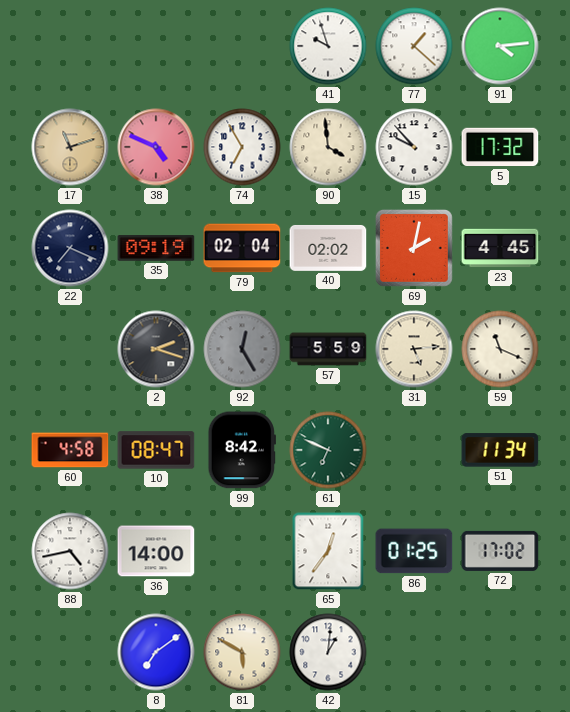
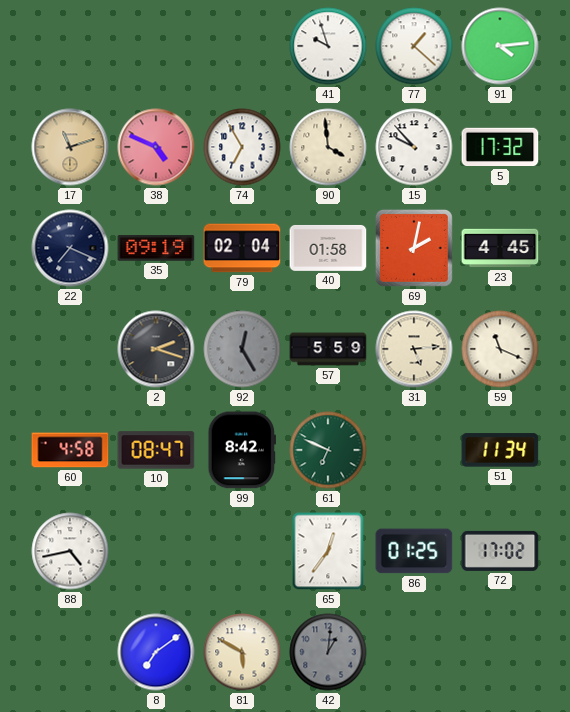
40: 02:02 -> 01:58 (328, 248)
36: 14:00 -> none (156, 551)
42 dial: white -> grey (328, 652)
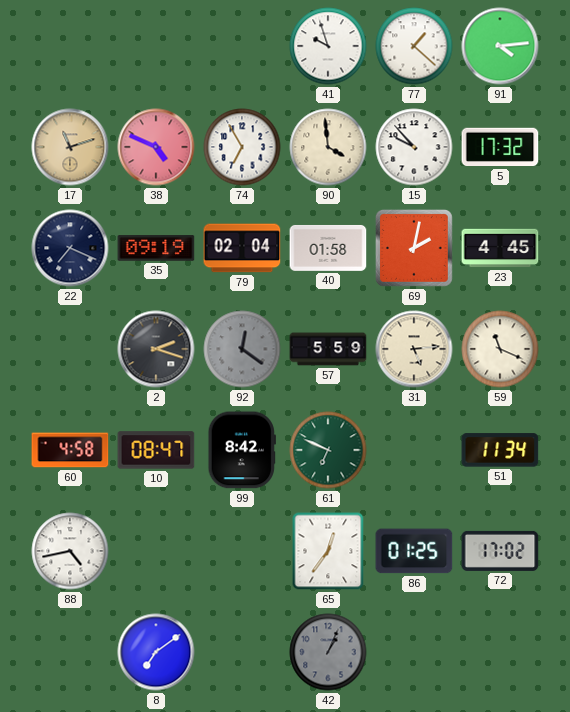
92: 12:25 -> 12:21 (242, 349)
81: 5:50 -> none (242, 652)
42: 1:01 -> 1:04 (328, 652)
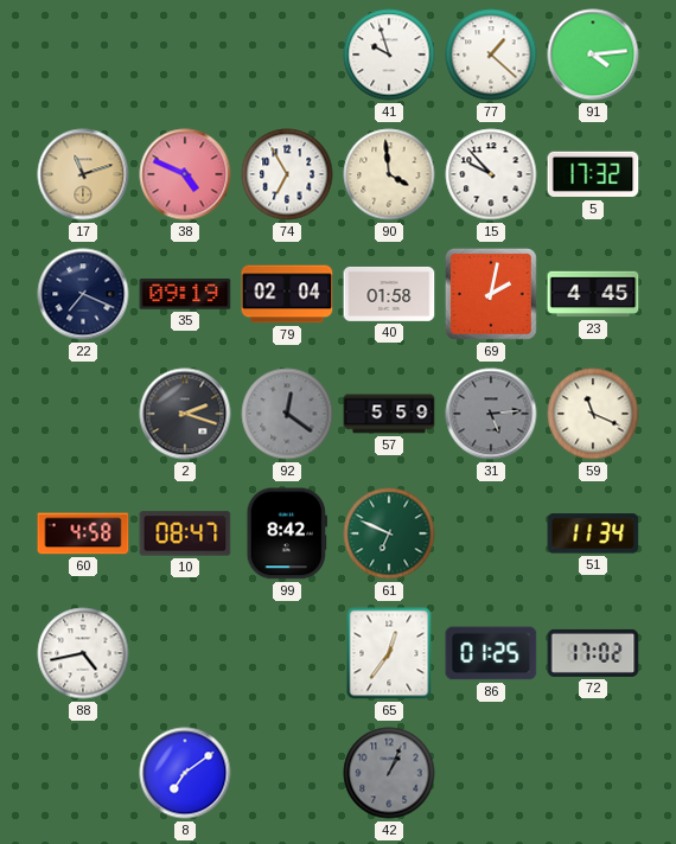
31 dial: cream -> grey (491, 414)
